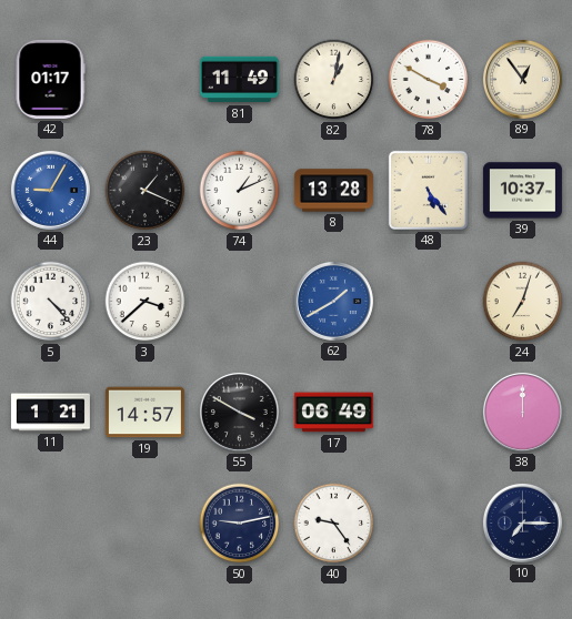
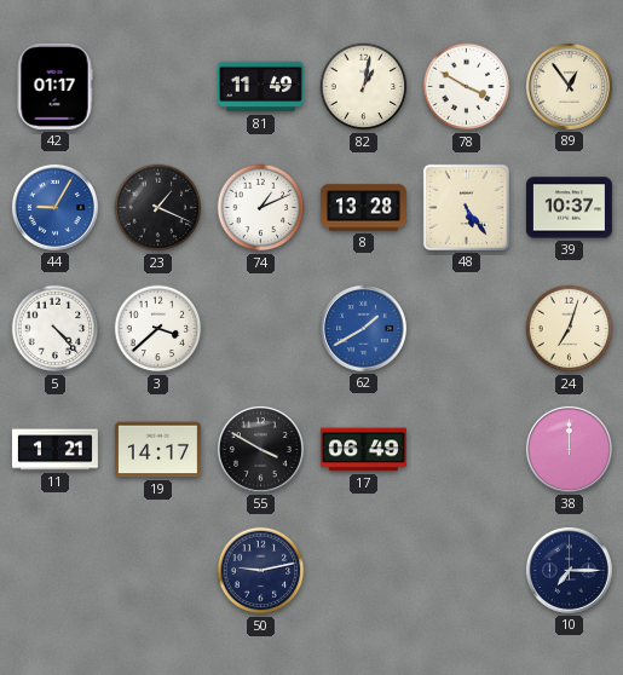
19: 14:57 -> 14:17 (157, 450)
40: 9:24 -> none (334, 524)
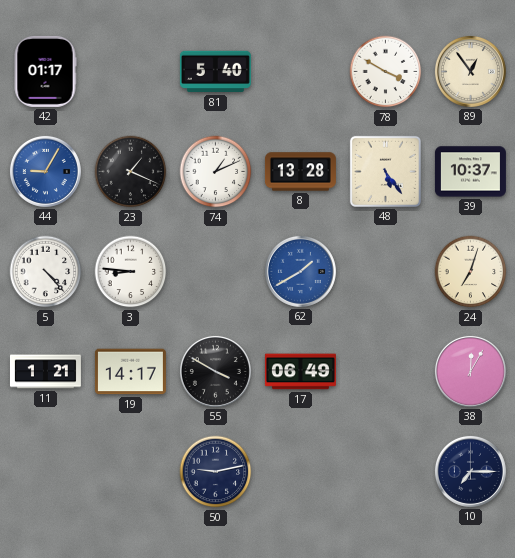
81: 11:49 -> 5:40 (215, 72)
82: 1:02 -> none (364, 87)
3: 3:38 -> 8:46 (131, 272)
38: 12:00 -> 12:05 (470, 371)
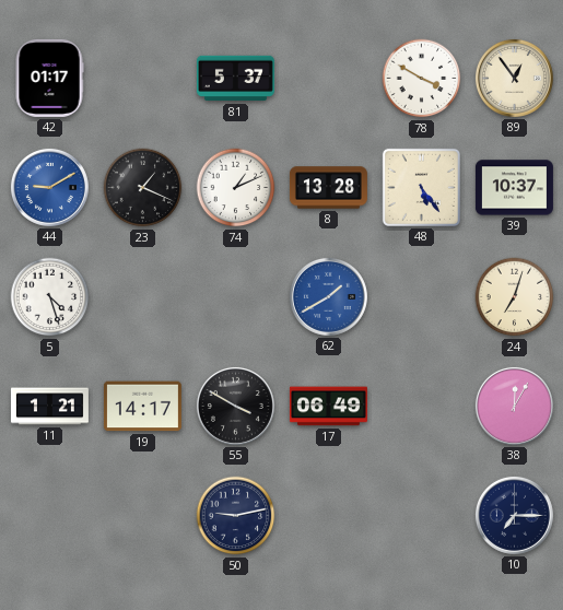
81: 5:40 -> 5:37 (235, 79)
44: 9:05 -> 9:10 (49, 187)
5: 4:23 -> 4:27 (50, 297)
3: 8:46 -> none (131, 272)
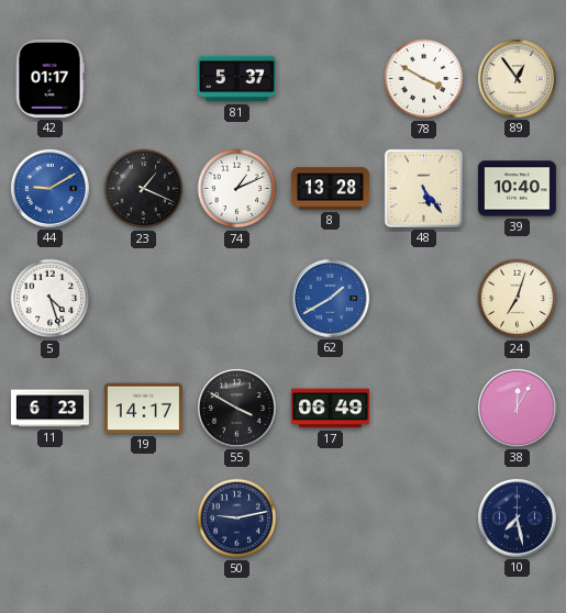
39: 10:37 -> 10:40 (517, 189)
11: 1:21 -> 6:23 (49, 409)
10: 7:15 -> 7:28 (517, 517)
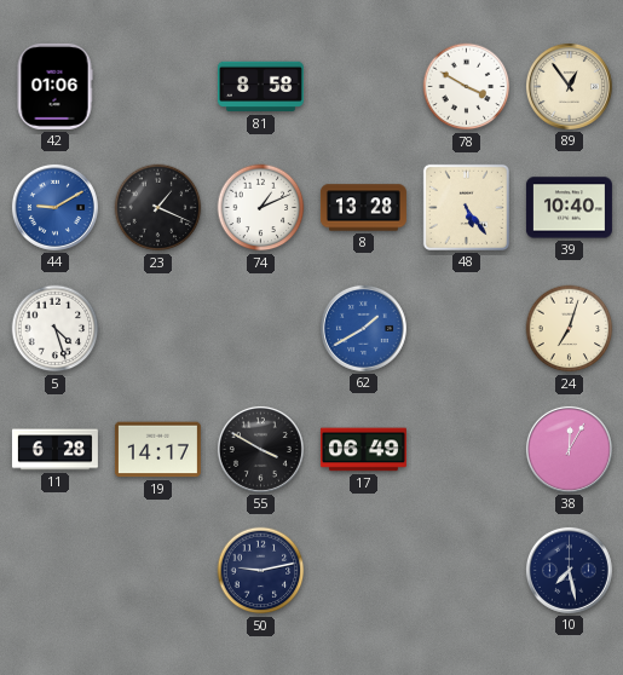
42: 01:17 -> 01:06 (54, 86)
81: 5:37 -> 8:58 (260, 87)
11: 6:23 -> 6:28 (54, 450)
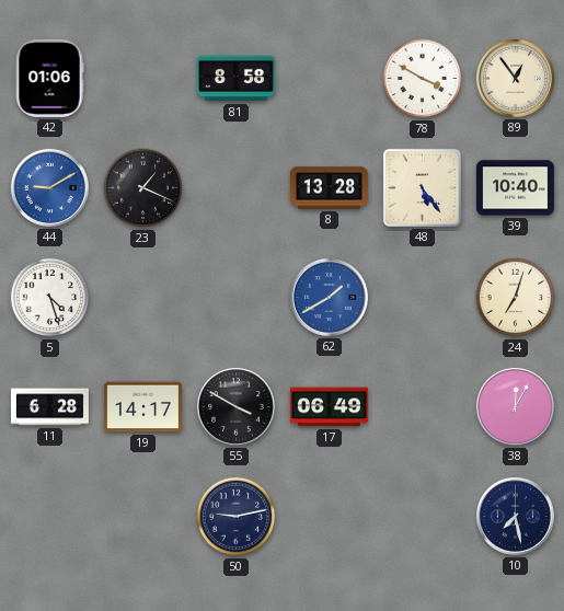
74: 1:11 -> none (261, 208)
